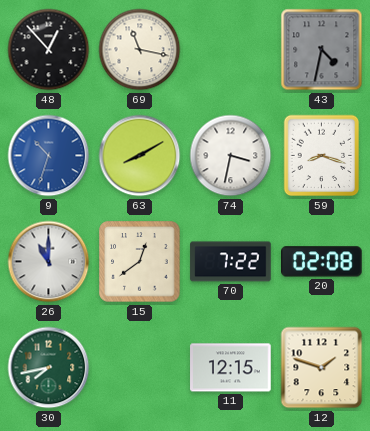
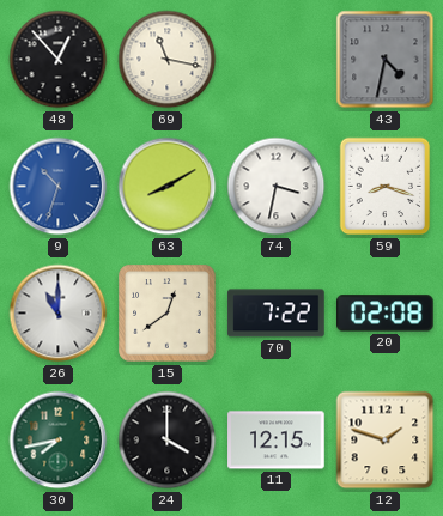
24: none -> 4:00 (168, 441)
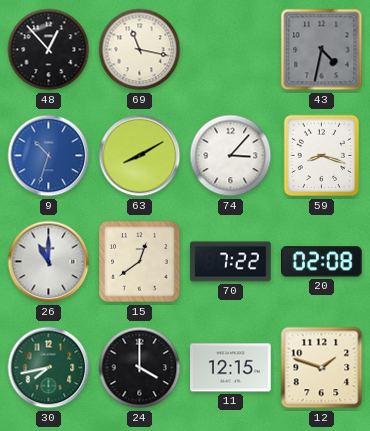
74: 3:32 -> 3:07 (231, 156)
